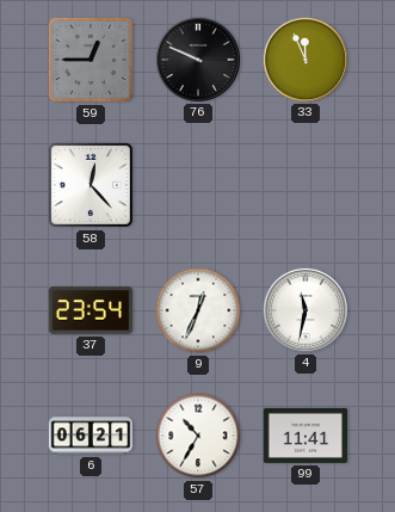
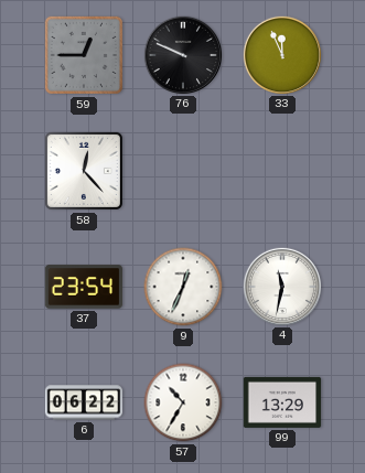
6: 06:21 -> 06:22 (84, 402)
99: 11:41 -> 13:29 (282, 402)
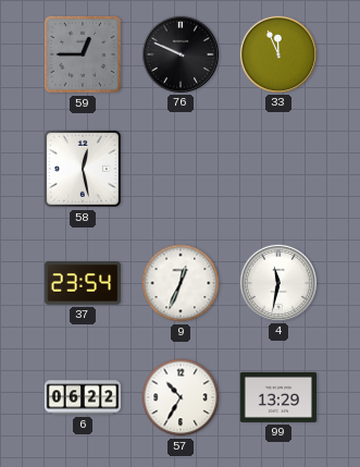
58: 12:23 -> 12:28 (83, 169)
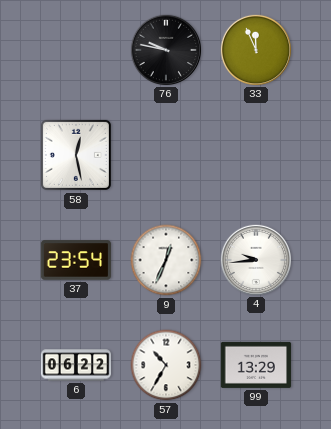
59: 12:45 -> none (83, 54)
76: 9:49 -> 9:47 (165, 49)
4: 11:32 -> 9:44 (255, 259)
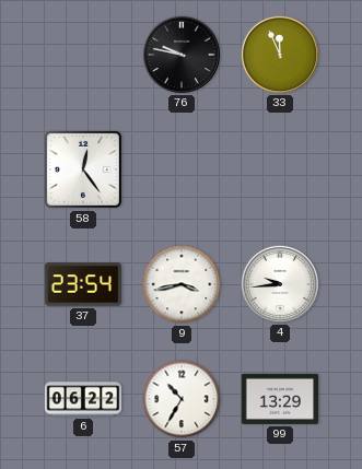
58: 12:28 -> 12:24 (83, 169)
9: 12:34 -> 3:43 (182, 284)
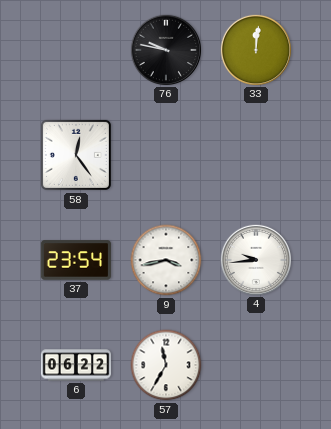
33: 11:56 -> 12:01 (255, 49)
57: 10:35 -> 11:35 (166, 365)
99: 13:29 -> none (280, 399)
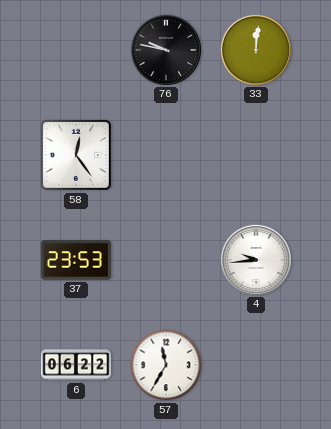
37: 23:54 -> 23:53 (76, 260)
9: 3:43 -> none (166, 260)
